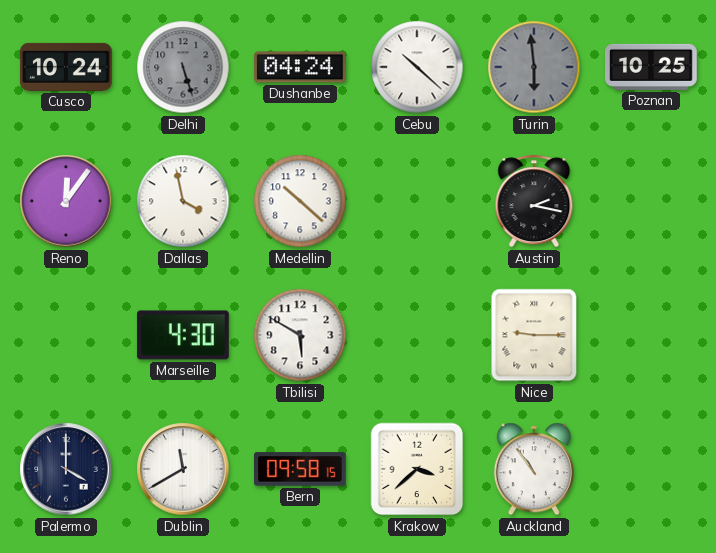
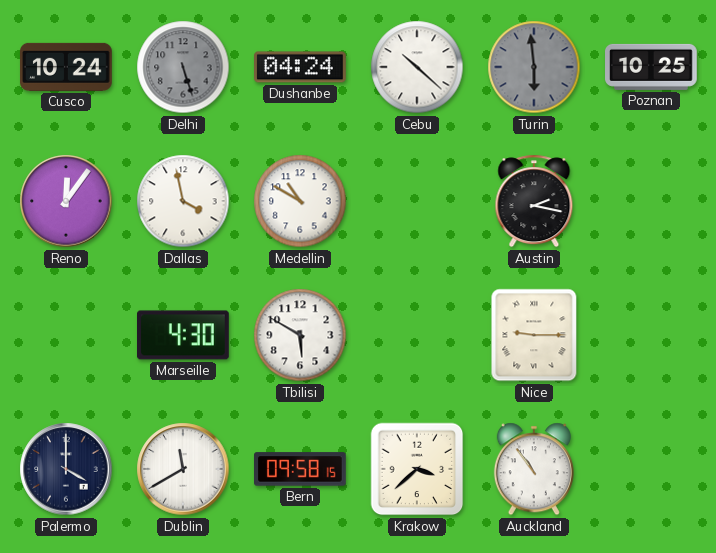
Medellin: 10:22 -> 10:50 (300, 201)
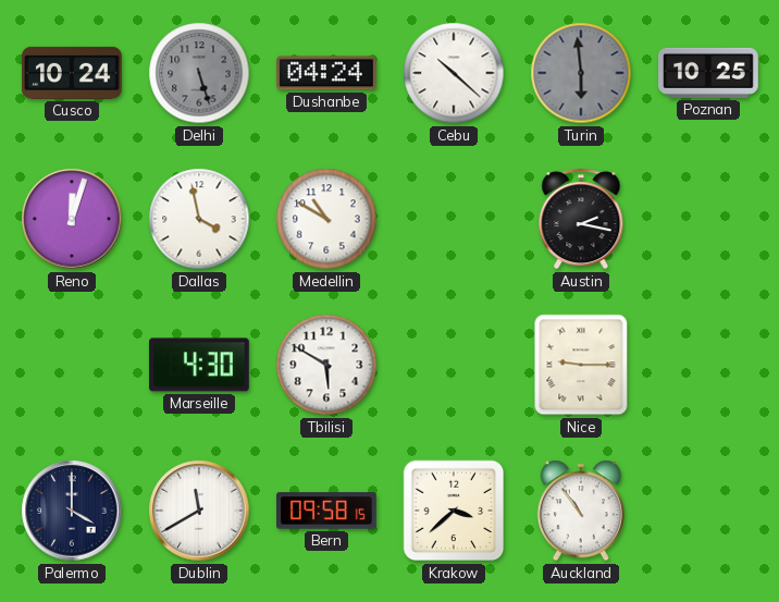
Reno: 12:06 -> 12:03 (72, 219)
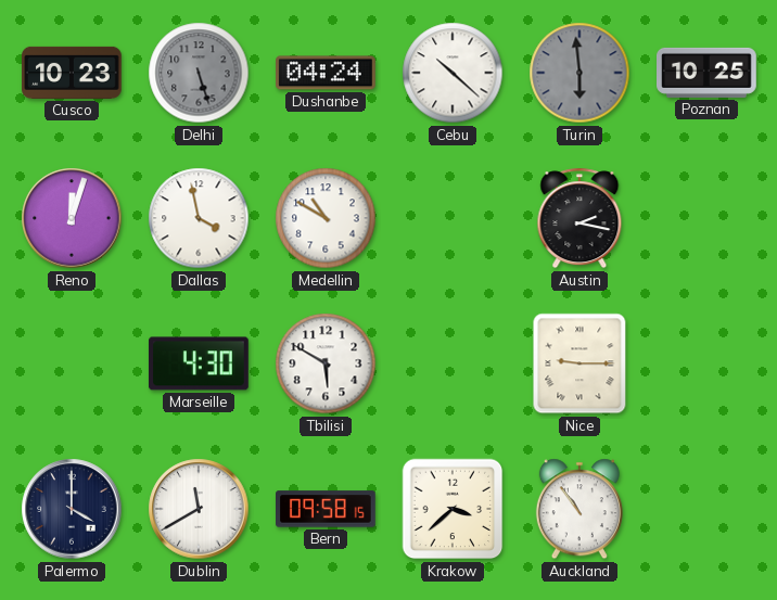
Cusco: 10:24 -> 10:23 (73, 73)
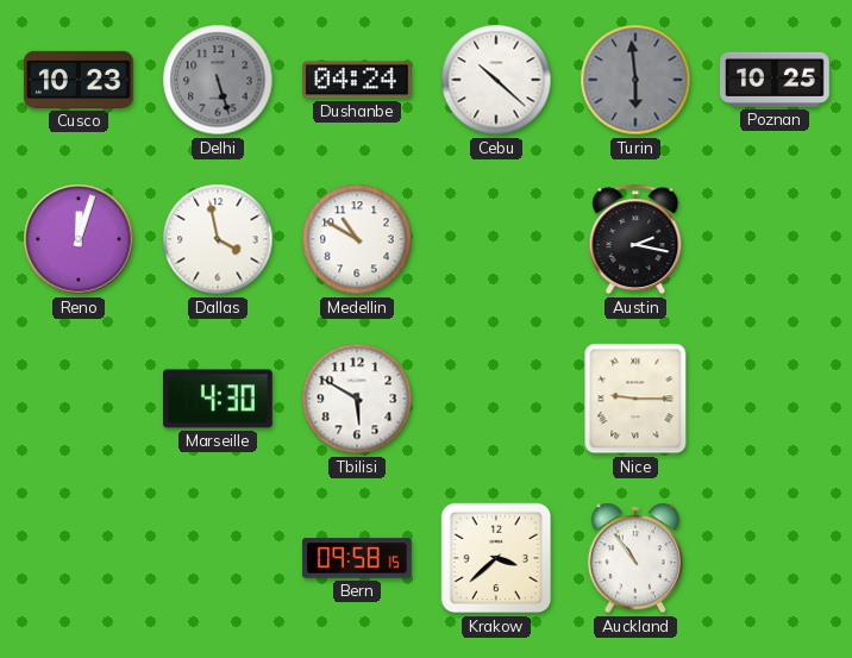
Palermo: 4:00 -> none (72, 509)
Dublin: 11:40 -> none (199, 509)
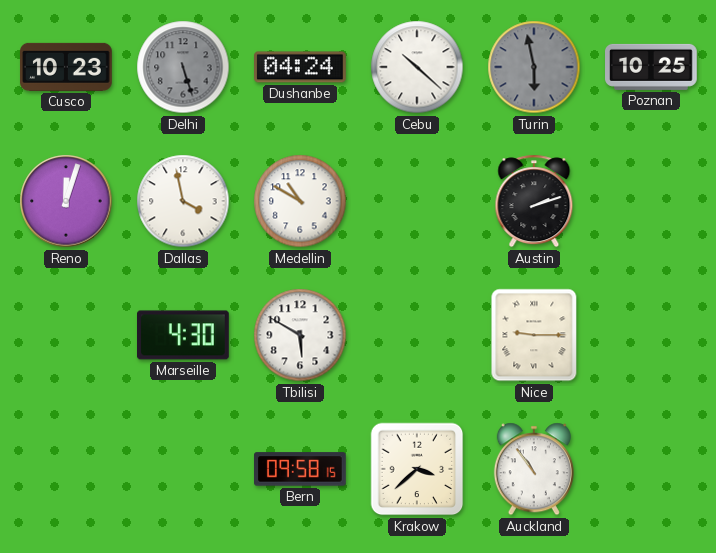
Turin: 5:59 -> 5:58 (534, 67)
Austin: 2:17 -> 2:12 (534, 201)
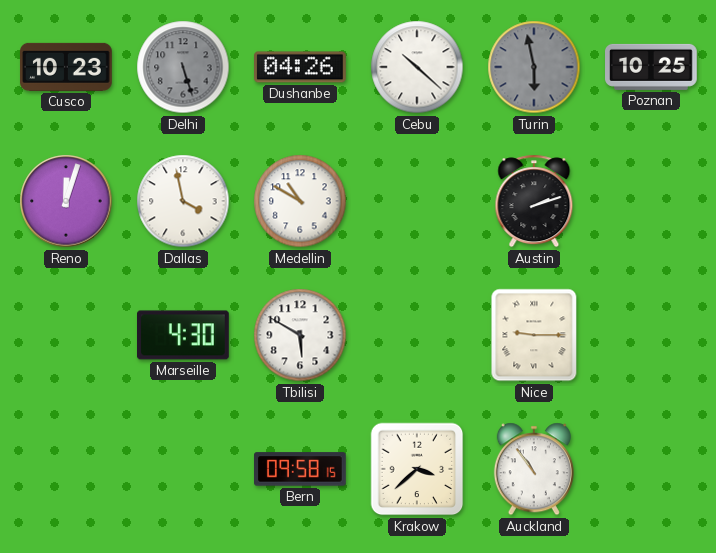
Dushanbe: 04:24 -> 04:26 (301, 67)
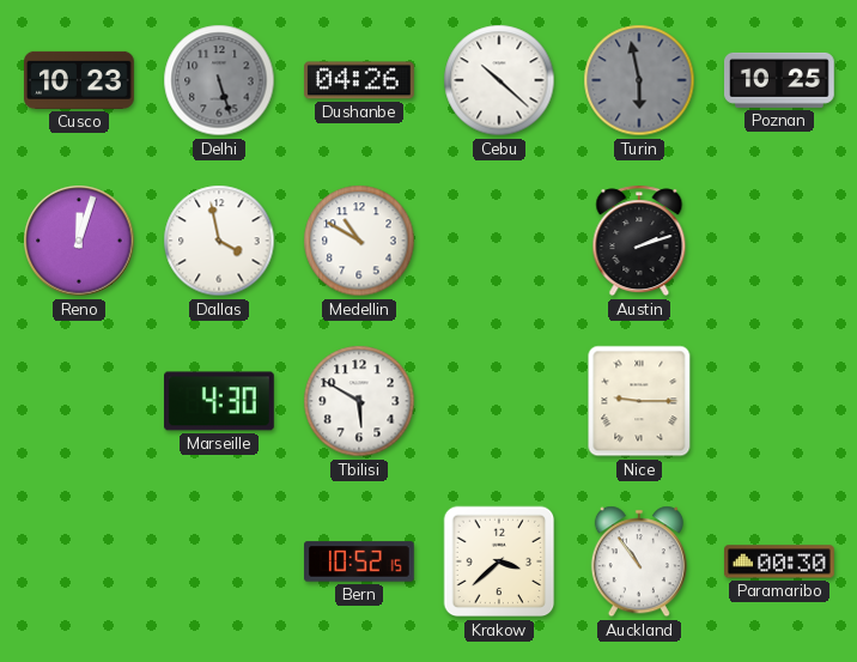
Bern: 09:58 -> 10:52 (360, 561)
Paramaribo: none -> 00:30 (780, 561)
